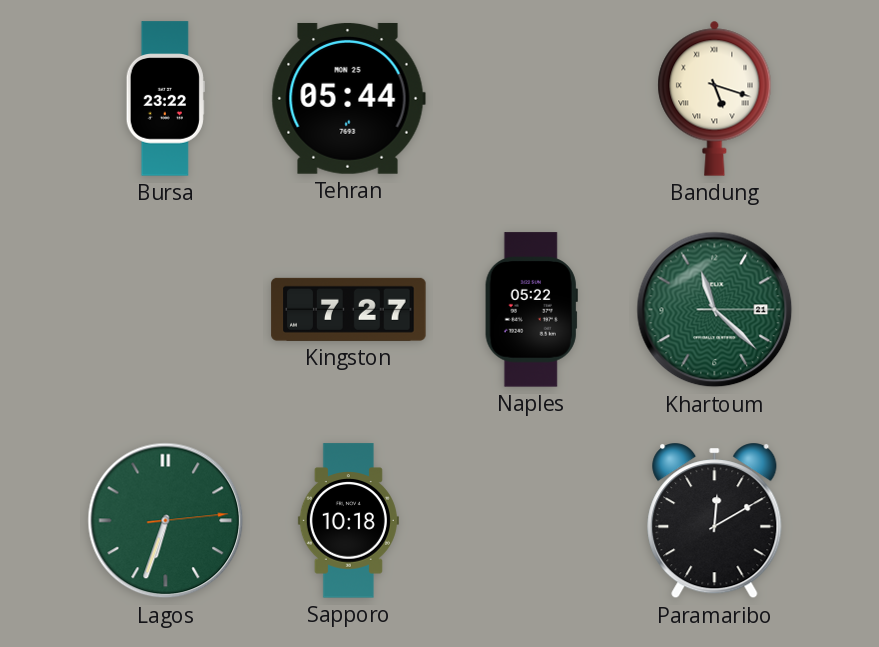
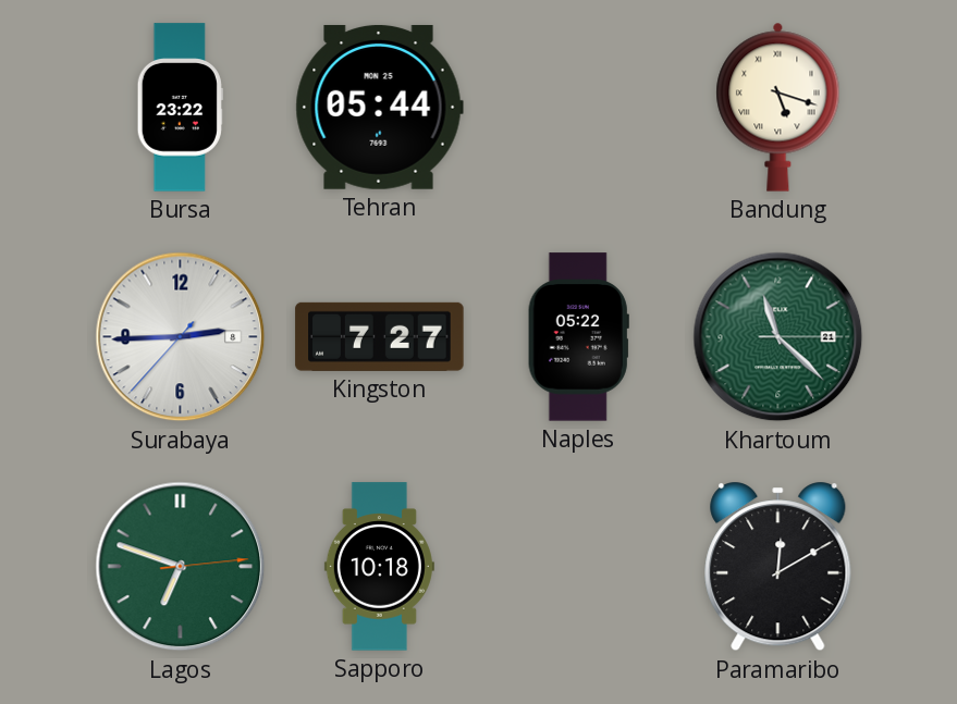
Surabaya: none -> 2:44 (181, 337)
Lagos: 6:33 -> 6:48 (181, 567)
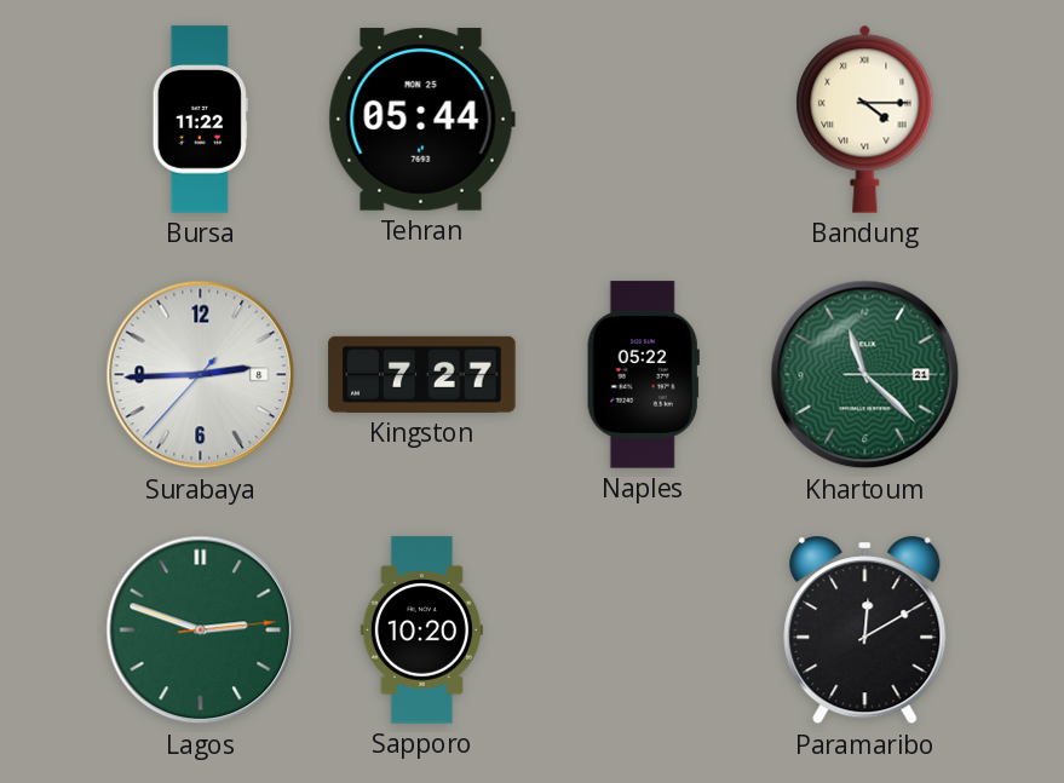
Bursa: 23:22 -> 11:22 (200, 120)
Bandung: 5:18 -> 4:15 (865, 119)
Lagos: 6:48 -> 2:48 (201, 631)
Sapporo: 10:18 -> 10:20 (421, 631)
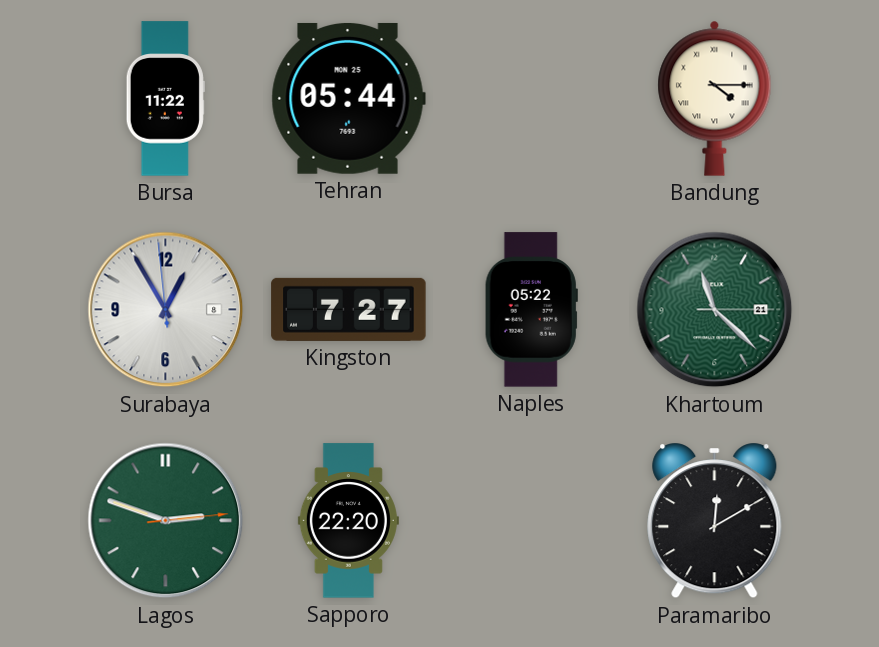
Surabaya: 2:44 -> 12:54 (166, 310)
Sapporo: 10:20 -> 22:20 (348, 521)
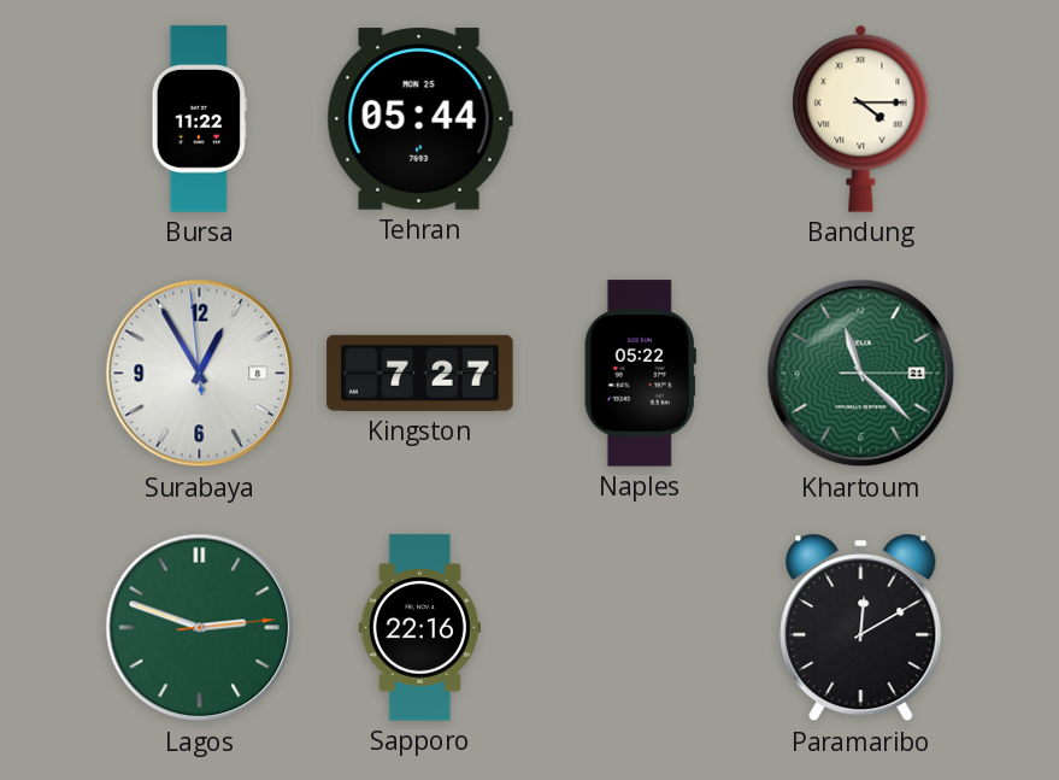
Sapporo: 22:20 -> 22:16 (419, 628)
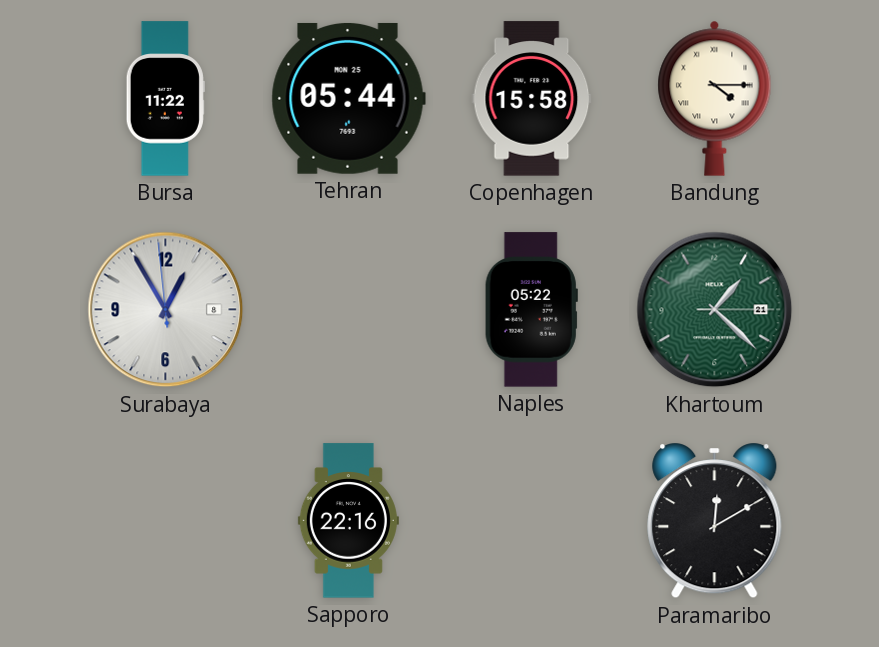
Copenhagen: none -> 15:58 (532, 99)
Kingston: 7:27 -> none (420, 373)
Khartoum: 11:22 -> 1:22 (715, 310)
Lagos: 2:48 -> none (200, 628)
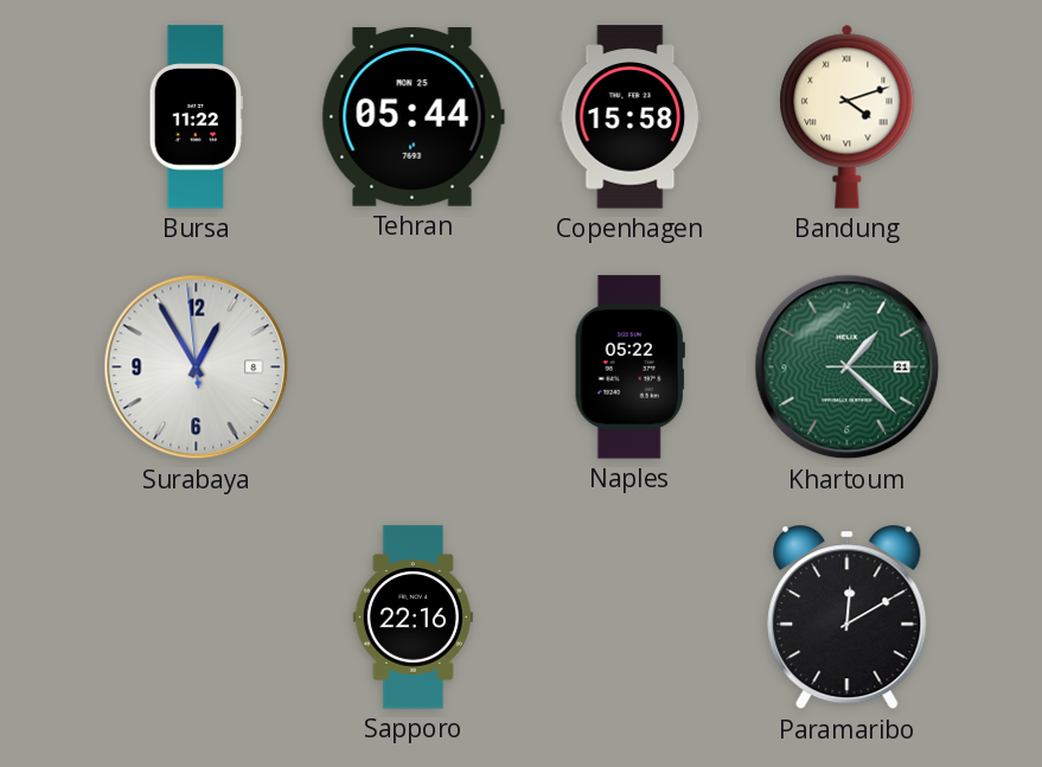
Bandung: 4:15 -> 4:12 (848, 116)
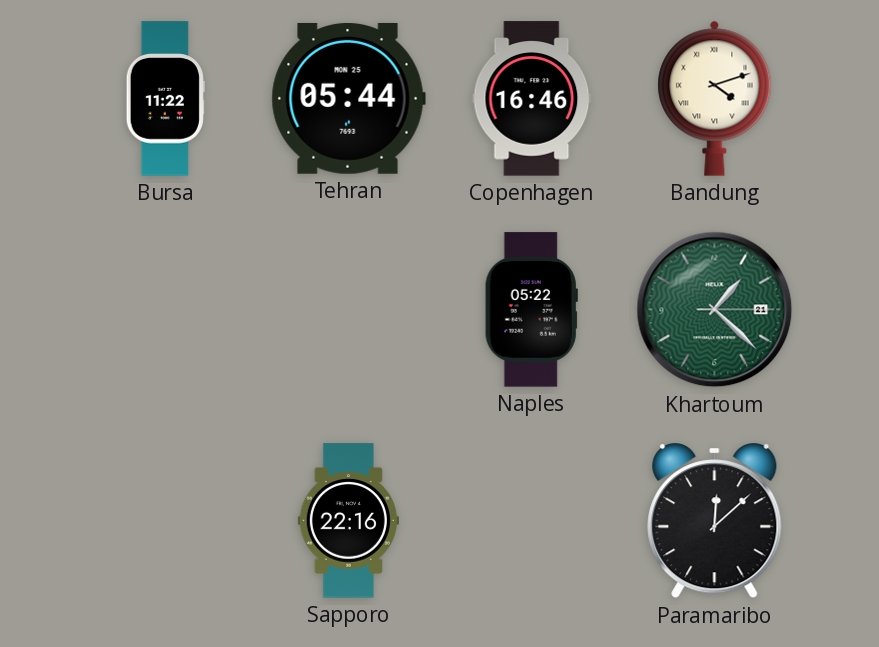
Copenhagen: 15:58 -> 16:46 (532, 99)
Surabaya: 12:54 -> none (197, 367)
Paramaribo: 12:10 -> 12:08 (715, 521)
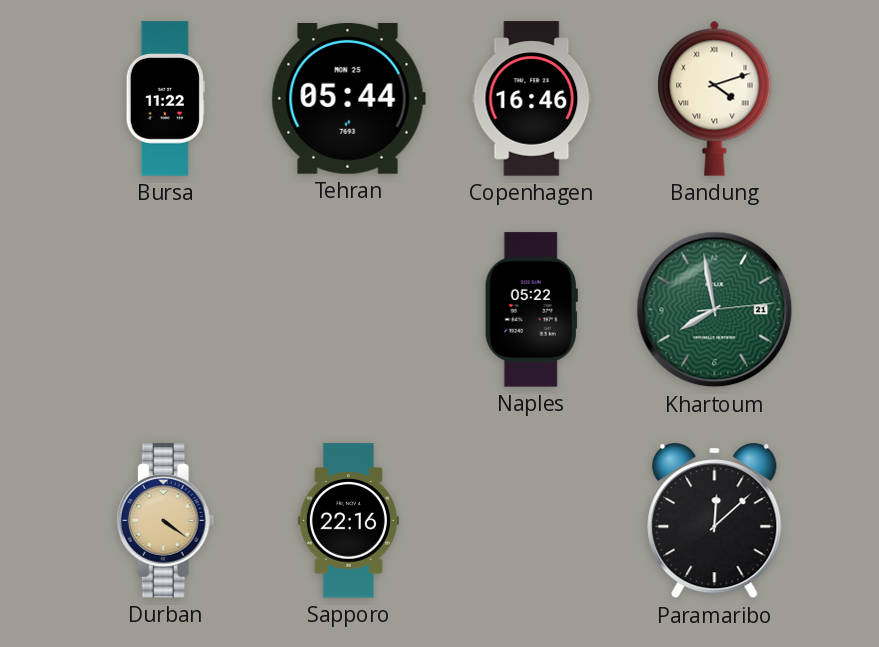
Khartoum: 1:22 -> 7:58 (715, 310)
Durban: none -> 4:21 (165, 521)
